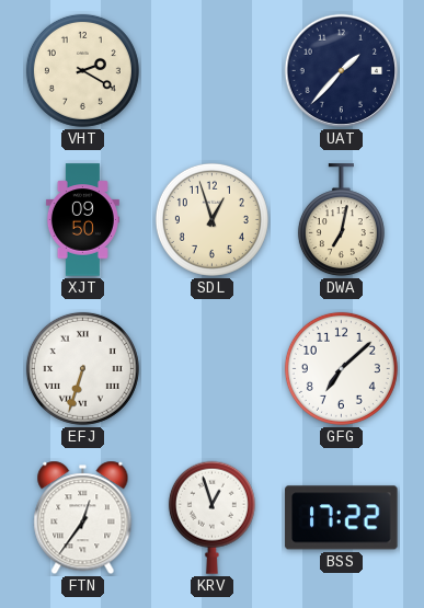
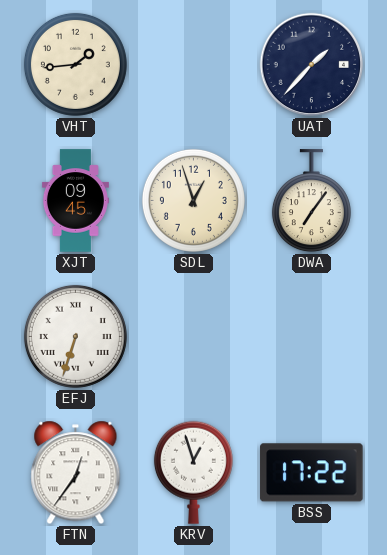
VHT: 2:20 -> 1:44 (75, 64)
XJT: 09:50 -> 09:45 (75, 201)
DWA: 7:02 -> 7:06 (311, 201)
GFG: 7:08 -> none (341, 368)
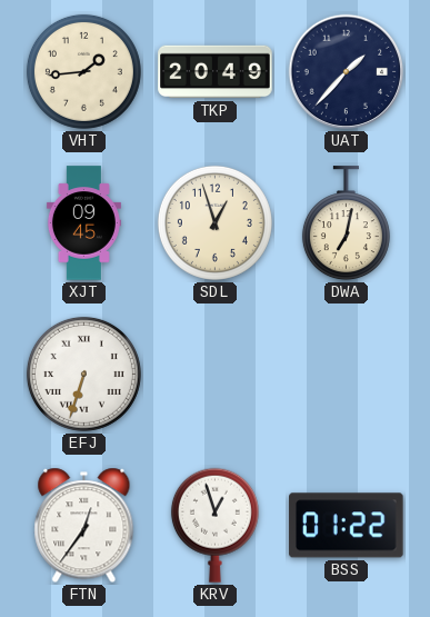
TKP: none -> 20:49 (216, 72)
DWA: 7:06 -> 7:02 (346, 223)
BSS: 17:22 -> 01:22 (347, 526)
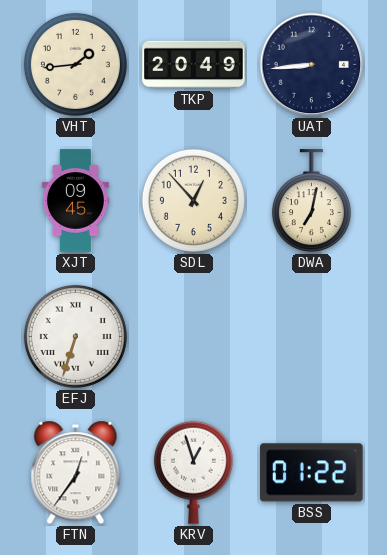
UAT: 1:37 -> 8:44 (312, 65)
SDL: 12:57 -> 12:53 (193, 200)
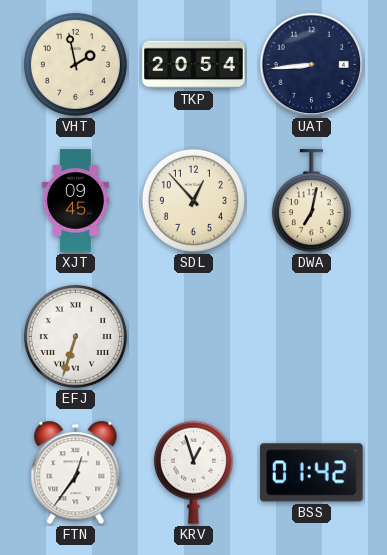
VHT: 1:44 -> 1:58 (75, 64)
TKP: 20:49 -> 20:54 (194, 65)
BSS: 01:22 -> 01:42 (312, 473)
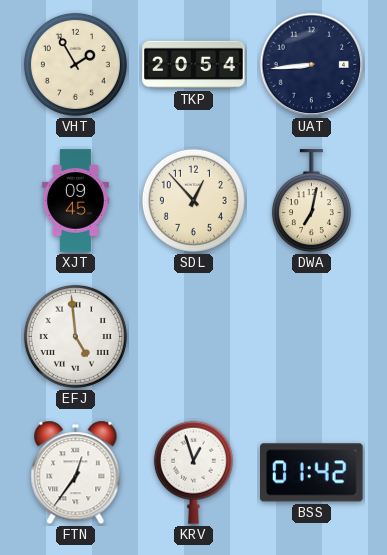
VHT: 1:58 -> 1:55 (75, 64)
EFJ: 6:33 -> 4:59 (75, 336)
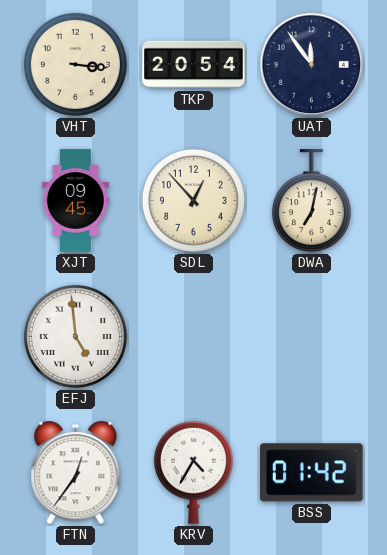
VHT: 1:55 -> 3:16 (75, 64)
UAT: 8:44 -> 11:54 (312, 65)
KRV: 12:57 -> 4:35 (193, 472)
